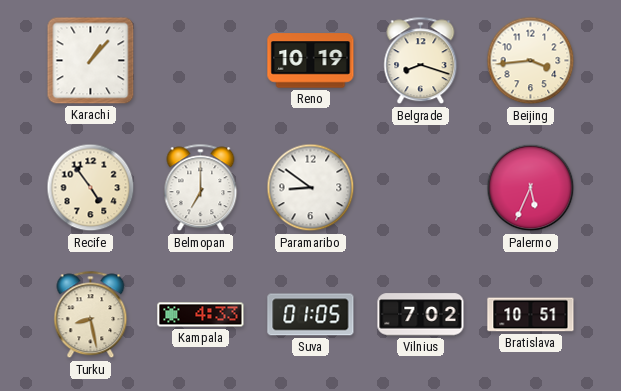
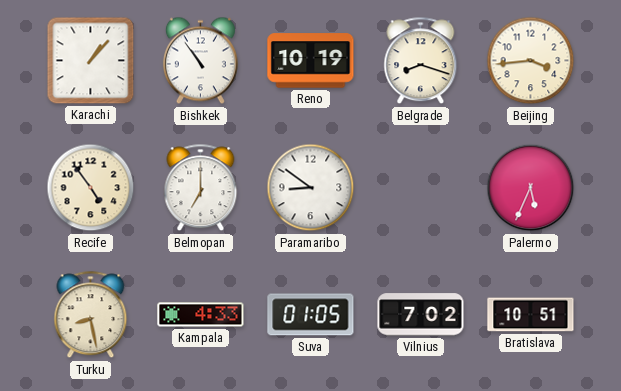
Bishkek: none -> 10:54 (200, 61)
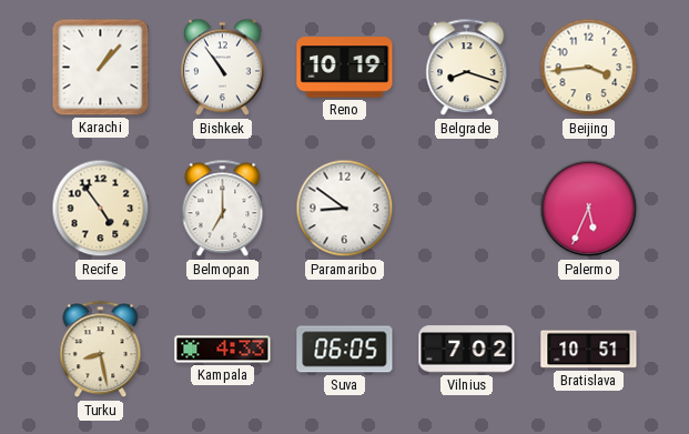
Suva: 01:05 -> 06:05 (345, 350)
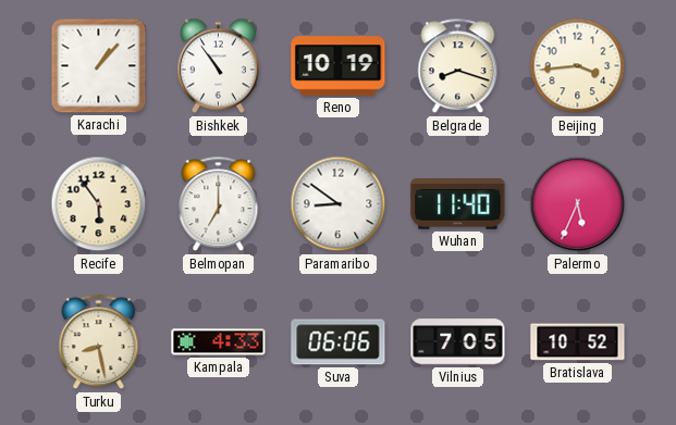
Recife: 4:54 -> 5:54 (99, 204)
Wuhan: none -> 11:40 (458, 204)
Suva: 06:05 -> 06:06 (339, 342)
Vilnius: 7:02 -> 7:05 (458, 342)
Bratislava: 10:51 -> 10:52 (578, 342)
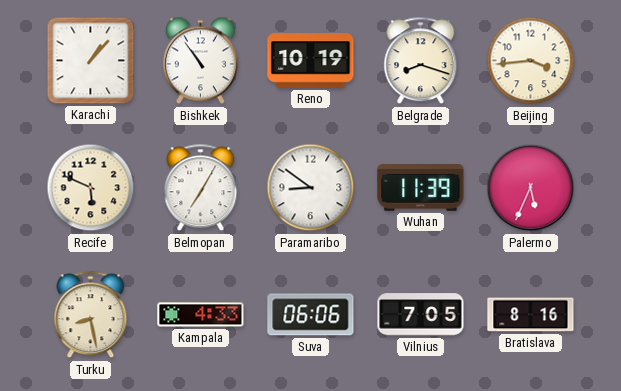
Recife: 5:54 -> 5:49 (91, 188)
Belmopan: 7:00 -> 7:05 (201, 188)
Wuhan: 11:40 -> 11:39 (421, 188)
Bratislava: 10:52 -> 8:16 (531, 315)
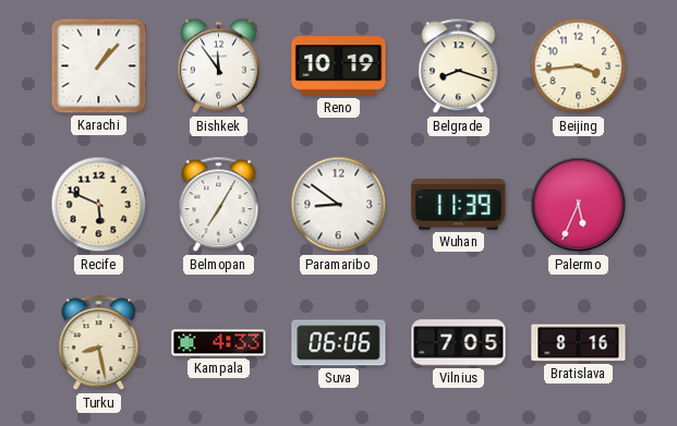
Bishkek: 10:54 -> 11:54 (218, 66)
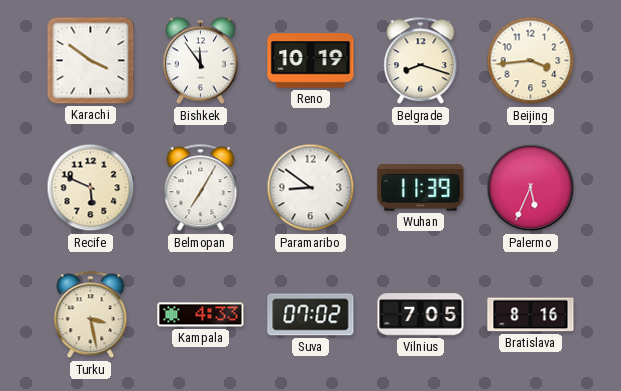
Karachi: 1:07 -> 3:51 (91, 61)
Turku: 8:28 -> 3:28 (91, 315)
Suva: 06:06 -> 07:02 (311, 315)
